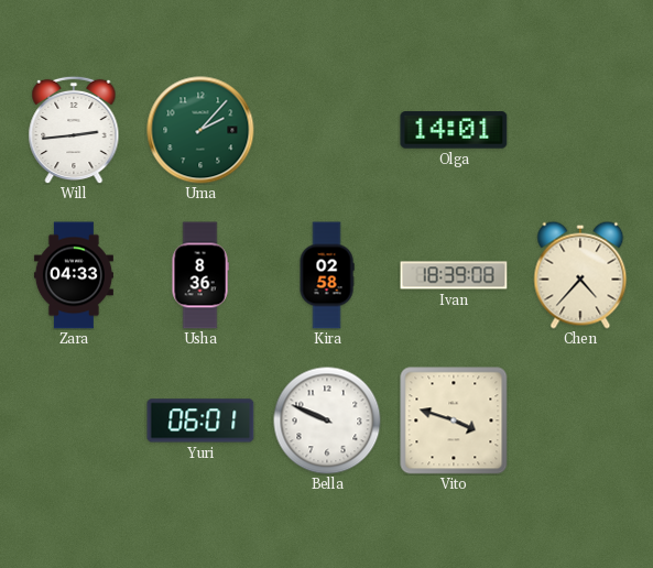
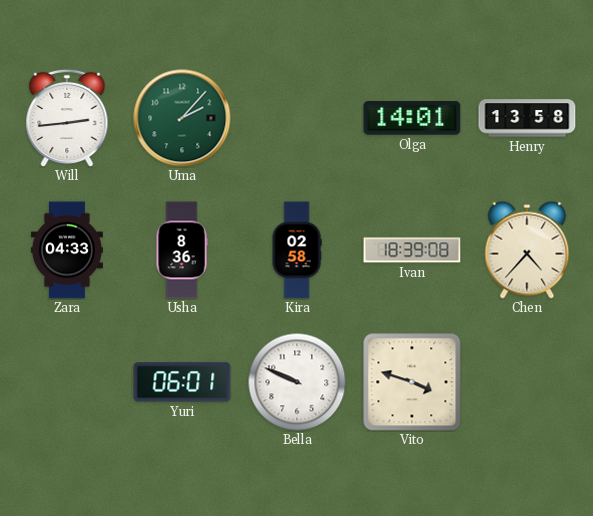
Henry: none -> 13:58 (527, 118)
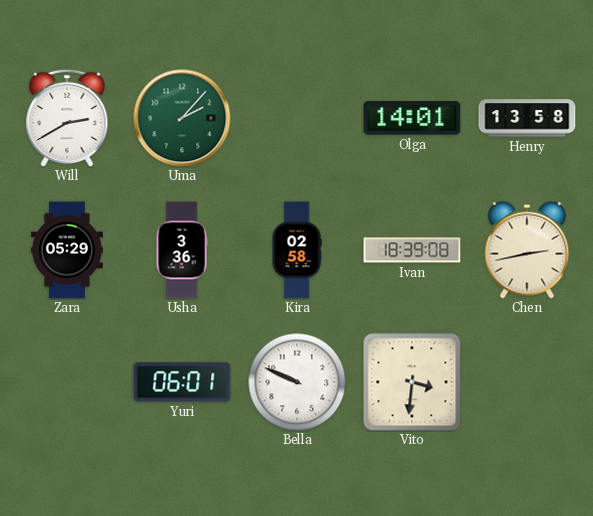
Will: 2:44 -> 2:40 (67, 118)
Zara: 04:33 -> 05:29 (67, 250)
Usha: 8:36 -> 3:36 (182, 250)
Chen: 4:37 -> 2:43 (527, 250)
Vito: 3:48 -> 3:31 (412, 382)
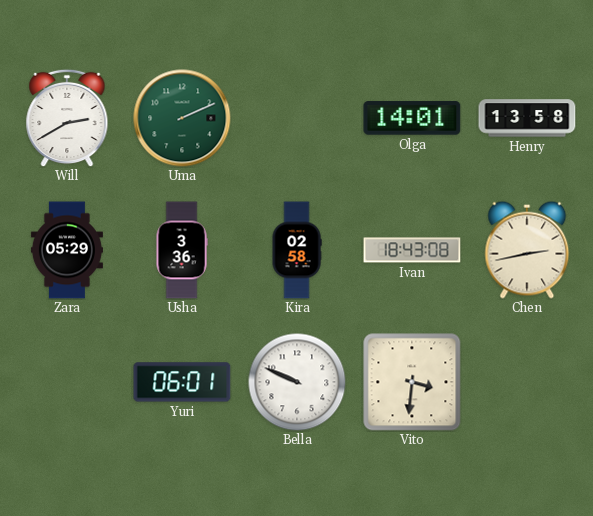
Uma: 2:07 -> 2:11 (182, 118)
Ivan: 18:39 -> 18:43 (412, 250)
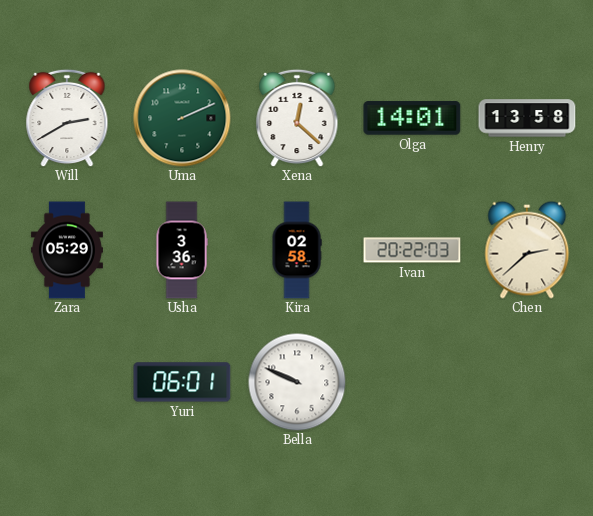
Xena: none -> 12:22 (297, 118)
Ivan: 18:43 -> 20:22 (412, 250)
Chen: 2:43 -> 2:38 (527, 250)
Vito: 3:31 -> none (412, 382)
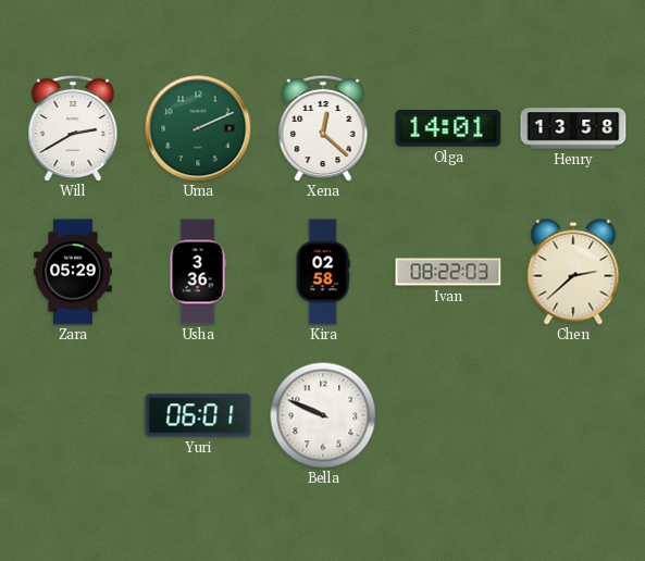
Ivan: 20:22 -> 08:22 (448, 272)
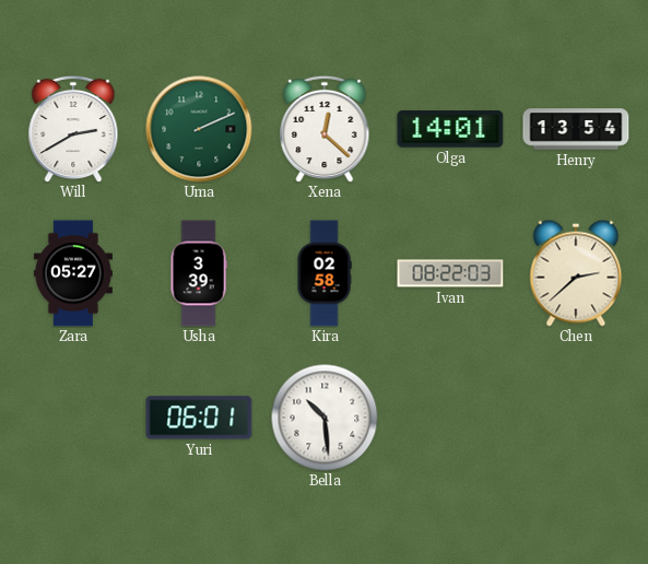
Henry: 13:58 -> 13:54 (576, 129)
Zara: 05:29 -> 05:27 (73, 273)
Usha: 3:36 -> 3:39 (199, 273)
Bella: 9:49 -> 10:29 (325, 418)
